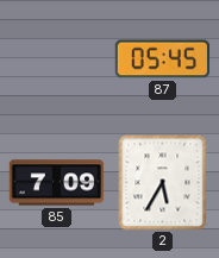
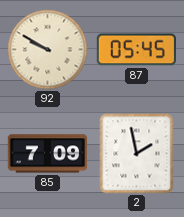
92: none -> 9:50 (48, 50)
2: 5:35 -> 1:58 (137, 154)
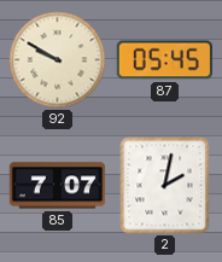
85: 7:09 -> 7:07 (58, 186)
2: 1:58 -> 2:02 (165, 186)
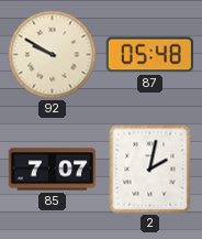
87: 05:45 -> 05:48 (149, 55)
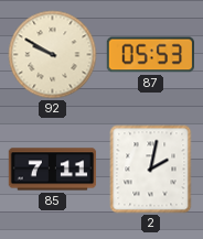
87: 05:48 -> 05:53 (150, 55)
85: 7:07 -> 7:11 (53, 170)
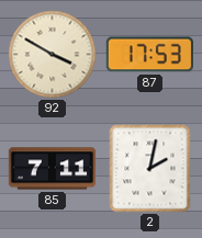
92: 9:50 -> 3:50 (53, 55)
87: 05:53 -> 17:53 (149, 55)
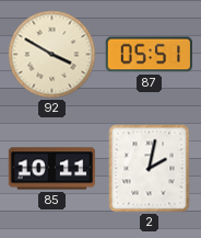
87: 17:53 -> 05:51 (149, 55)
85: 7:11 -> 10:11 (52, 169)
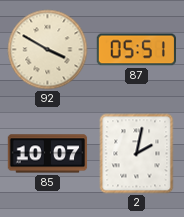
85: 10:11 -> 10:07 (48, 154)
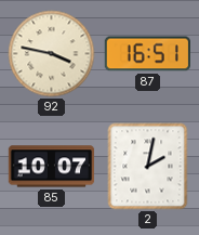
92: 3:50 -> 3:47 (52, 54)
87: 05:51 -> 16:51 (147, 54)
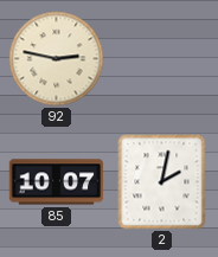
92: 3:47 -> 2:47 (57, 59)
87: 16:51 -> none (147, 54)
